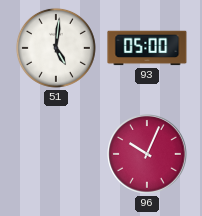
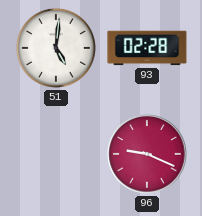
93: 05:00 -> 02:28 (147, 48)
96: 10:04 -> 9:19 (147, 154)
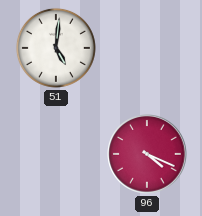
93: 02:28 -> none (147, 48)
96: 9:19 -> 4:19 (147, 154)
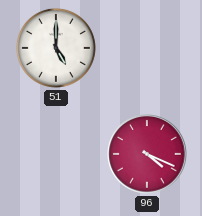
51: 5:01 -> 5:00 (56, 48)
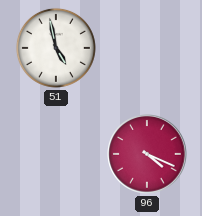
51: 5:00 -> 4:58 (56, 48)
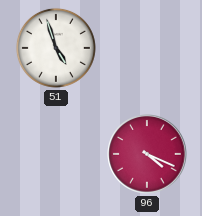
51: 4:58 -> 4:57 (56, 48)
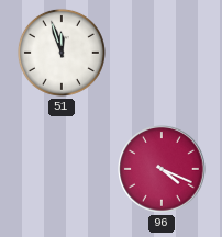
51: 4:57 -> 11:57 (62, 53)
